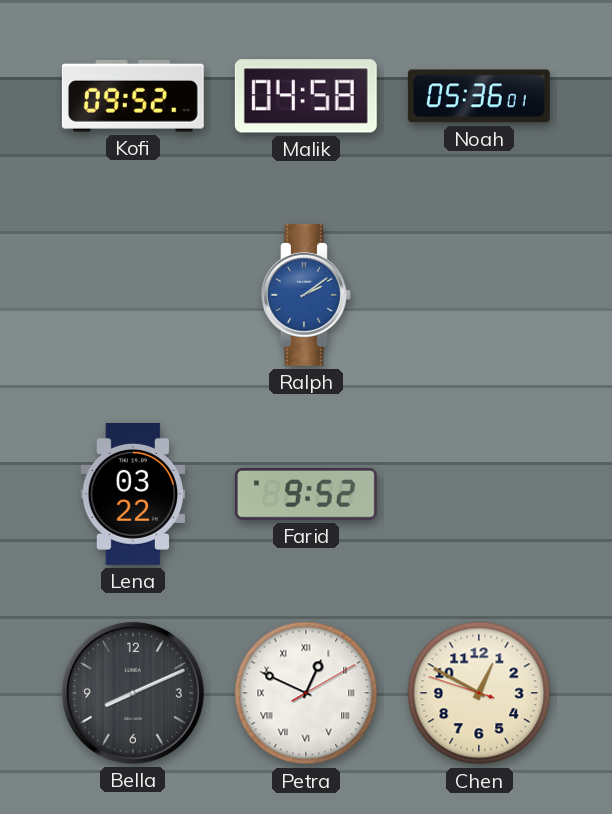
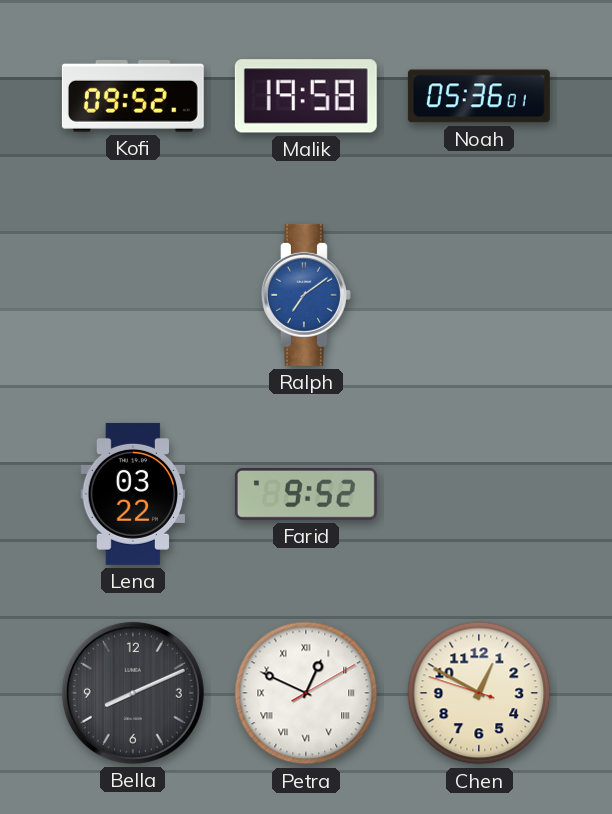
Malik: 04:58 -> 19:58 (306, 96)
Ralph: 2:09 -> 7:09 (306, 295)
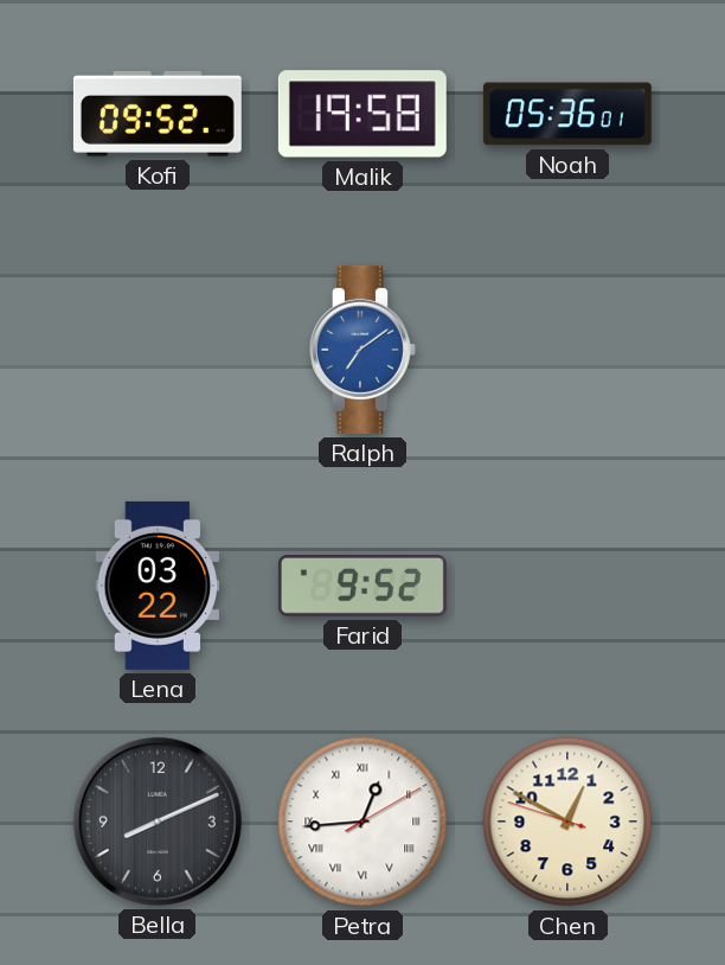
Petra: 12:49 -> 12:44 (362, 822)
